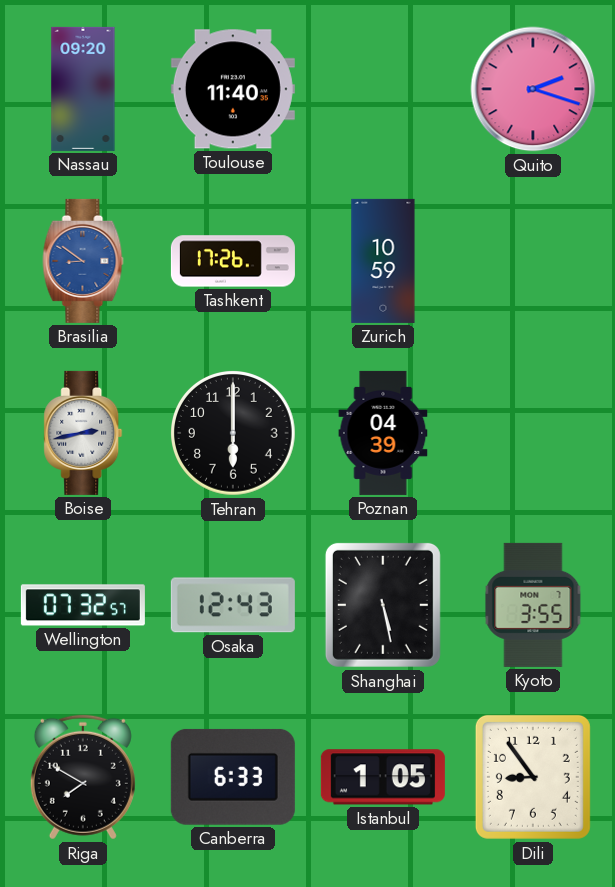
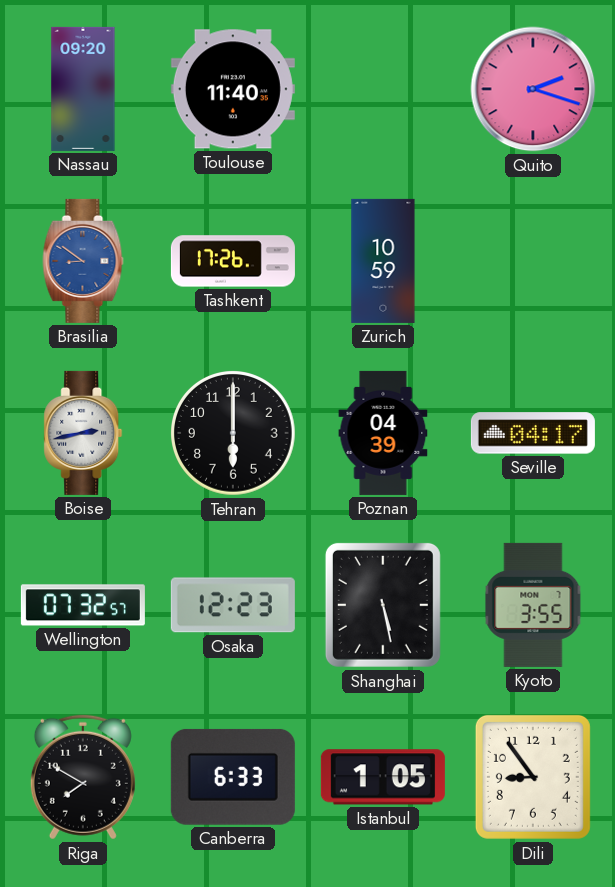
Seville: none -> 04:17 (533, 433)
Osaka: 12:43 -> 12:23 (233, 605)
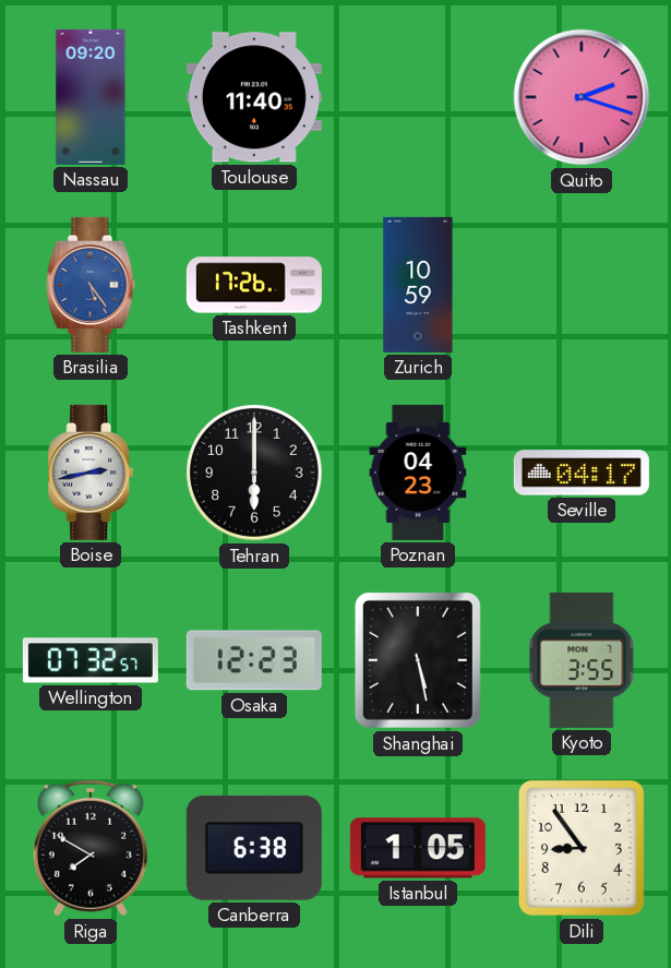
Brasilia: 8:51 -> 5:24 (91, 285)
Poznan: 04:39 -> 04:23 (418, 473)
Canberra: 6:33 -> 6:38 (254, 848)
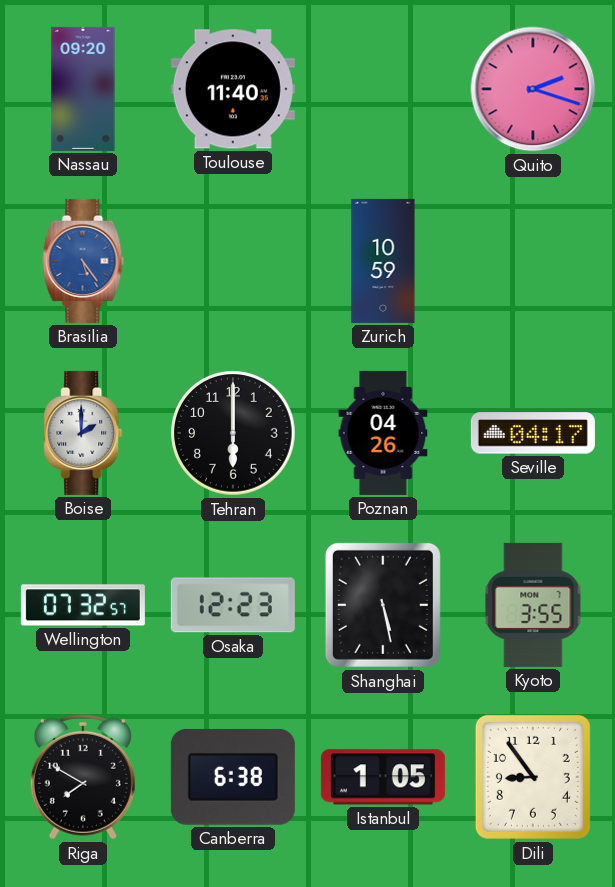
Tashkent: 17:26 -> none (254, 285)
Boise: 2:43 -> 2:00 (83, 433)
Poznan: 04:23 -> 04:26 (383, 433)
